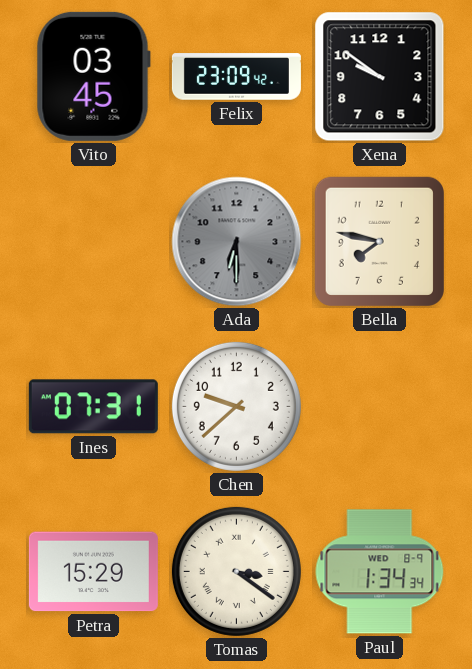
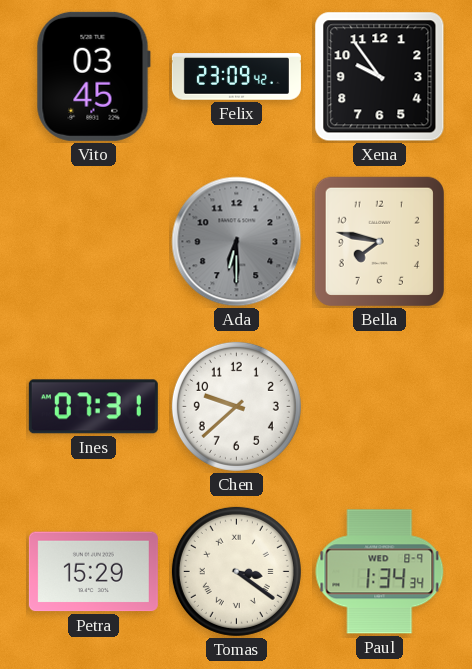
Xena: 9:51 -> 9:54 (380, 77)
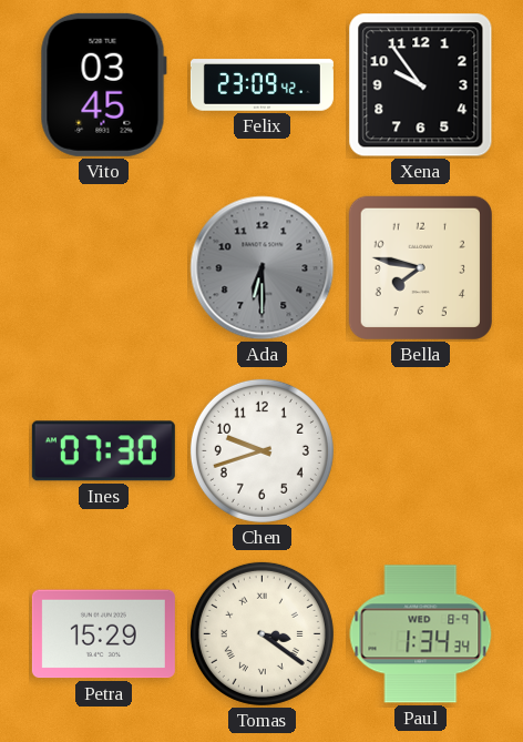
Ines: 07:31 -> 07:30 (103, 451)
Chen: 9:38 -> 9:42 (261, 450)
